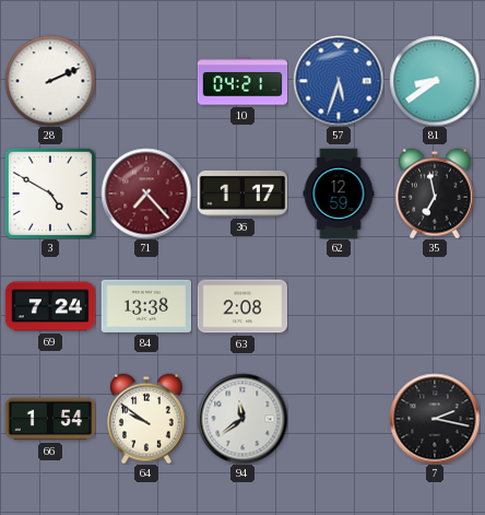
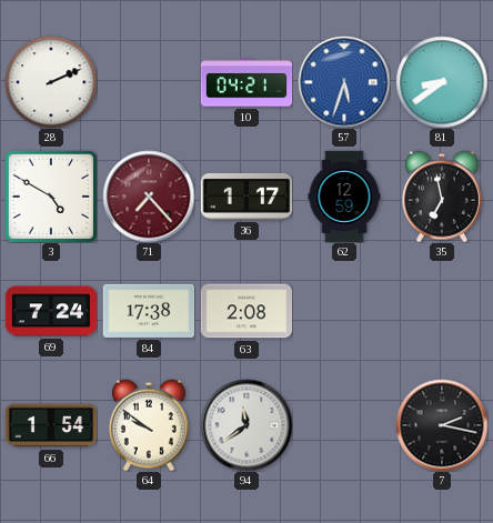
84: 13:38 -> 17:38 (149, 311)
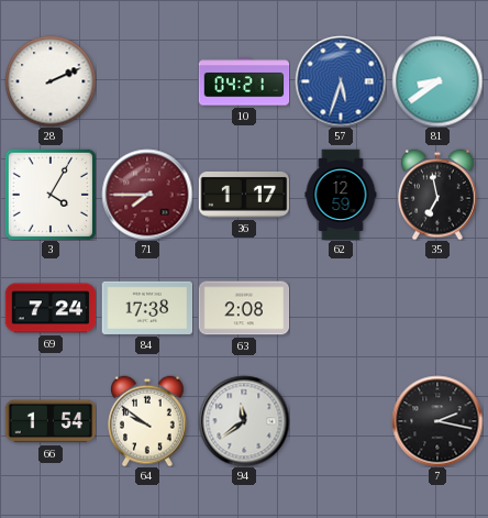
3: 4:50 -> 4:05 (51, 195)
71: 7:23 -> 7:45 (147, 195)
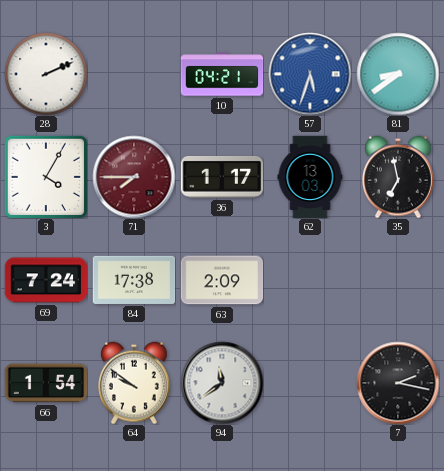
62: 12:59 -> 13:03 (310, 177)
63: 2:08 -> 2:09 (222, 280)
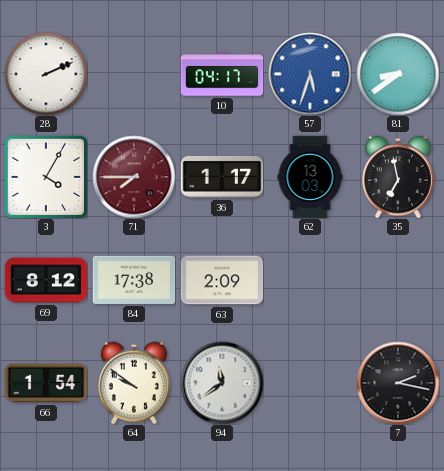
10: 04:21 -> 04:17 (222, 74)
69: 7:24 -> 8:12 (46, 280)
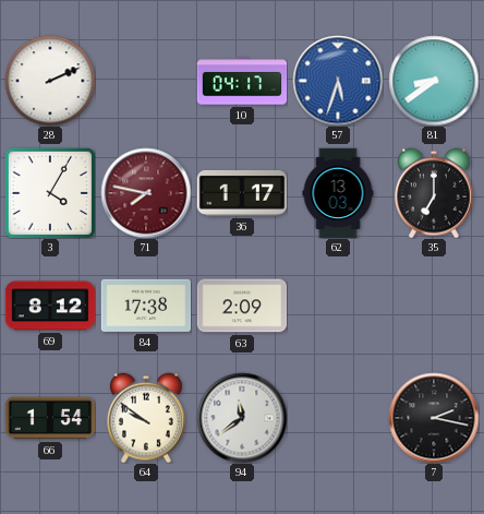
71: 7:45 -> 7:47 (146, 193)
35: 6:58 -> 7:00 (435, 193)
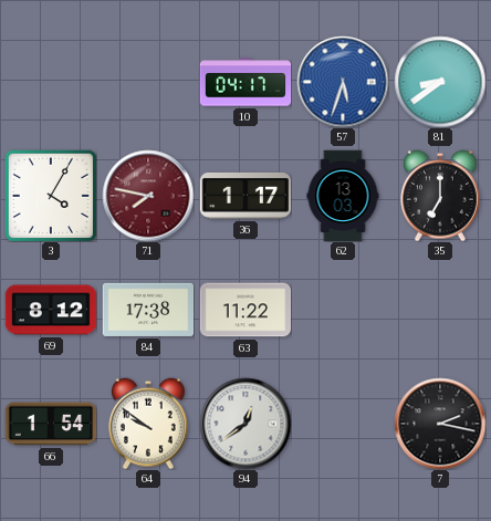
28: 2:11 -> none (50, 81)
63: 2:09 -> 11:22 (245, 310)
94: 11:39 -> 12:39 (245, 424)
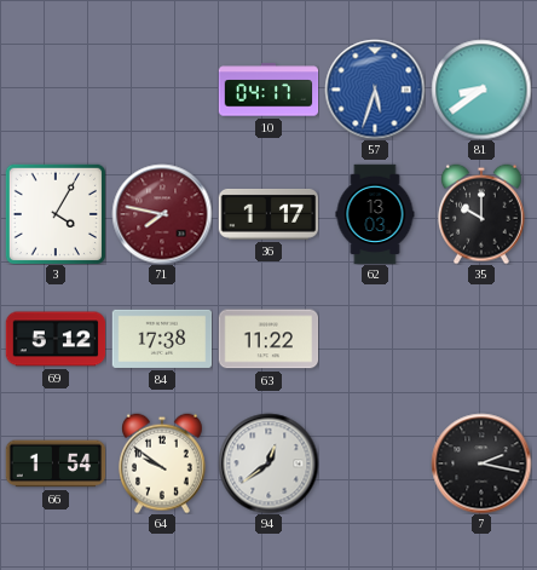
35: 7:00 -> 10:00 (483, 214)
69: 8:12 -> 5:12 (56, 339)
